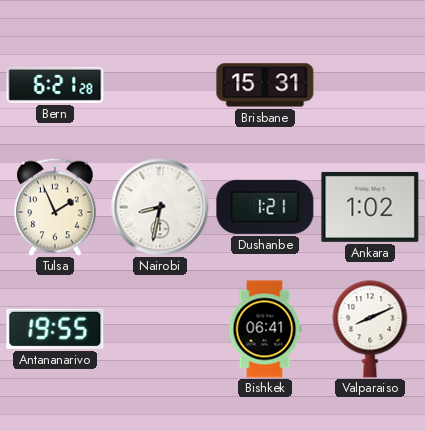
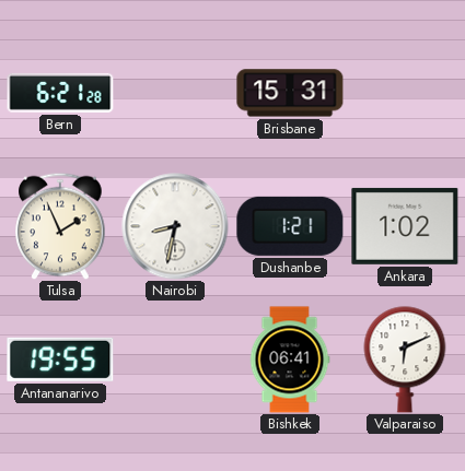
Valparaiso: 8:11 -> 6:11 (405, 360)
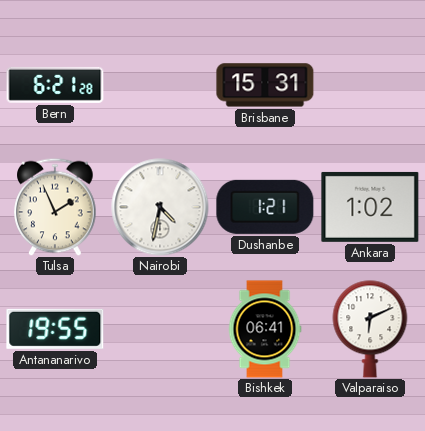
Nairobi: 8:32 -> 4:32 (160, 207)
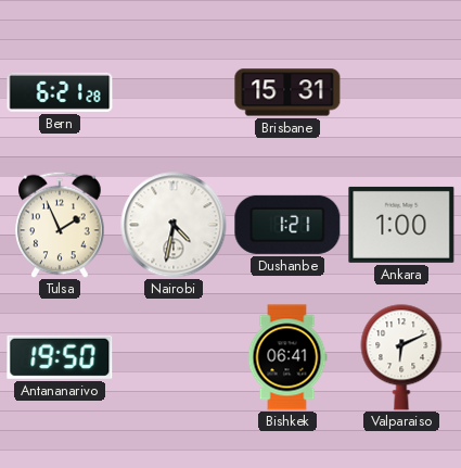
Ankara: 1:02 -> 1:00 (401, 225)
Antananarivo: 19:55 -> 19:50 (60, 357)
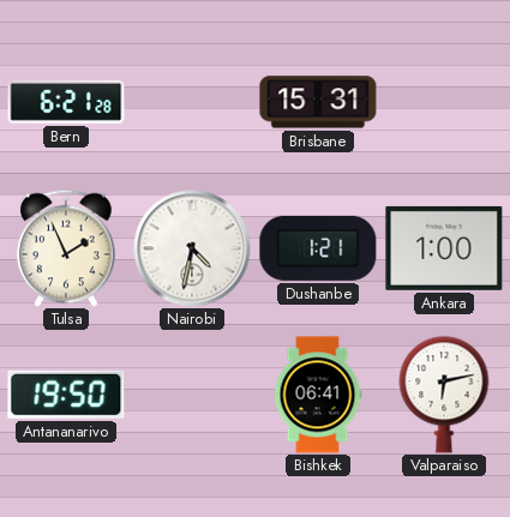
Valparaiso: 6:11 -> 6:13 (444, 395)
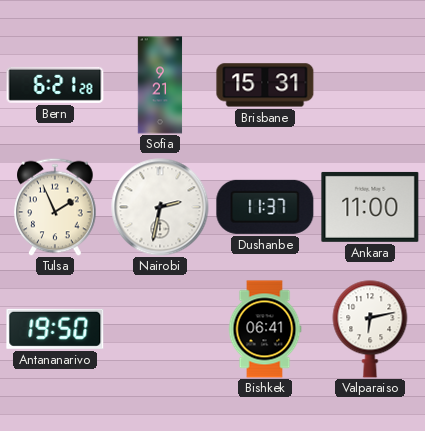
Sofia: none -> 9:21 (160, 85)
Nairobi: 4:32 -> 2:32 (160, 207)
Dushanbe: 1:21 -> 11:37 (265, 207)
Ankara: 1:00 -> 11:00 (370, 207)
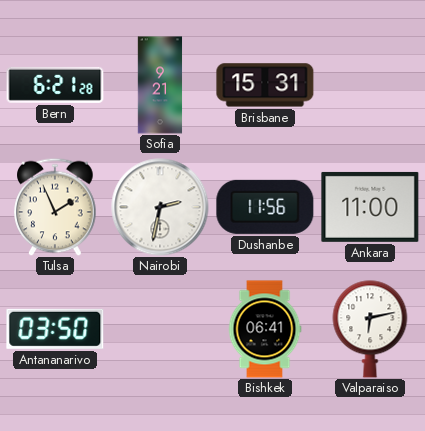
Dushanbe: 11:37 -> 11:56 (265, 207)
Antananarivo: 19:50 -> 03:50 (55, 329)
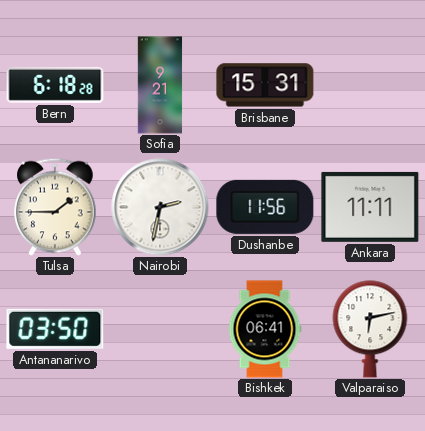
Bern: 6:21 -> 6:18 (55, 85)
Tulsa: 1:56 -> 1:45 (55, 207)
Ankara: 11:00 -> 11:11 (370, 207)
